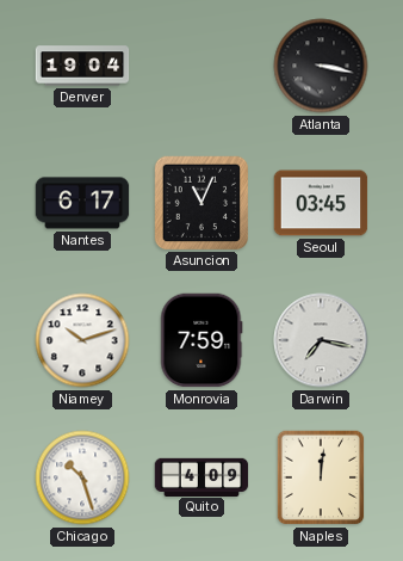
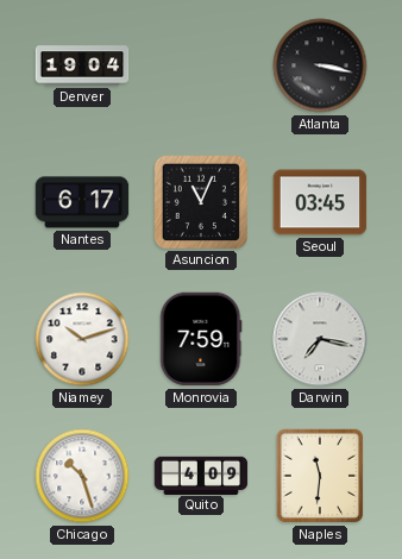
Naples: 12:01 -> 11:31 (320, 476)
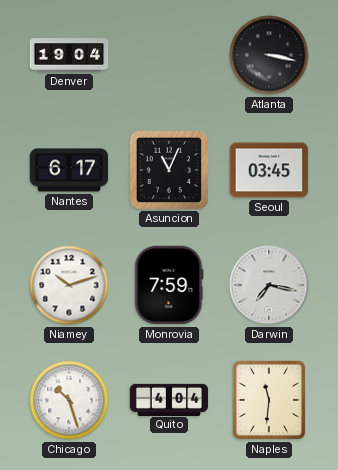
Quito: 4:09 -> 4:04 (169, 399)
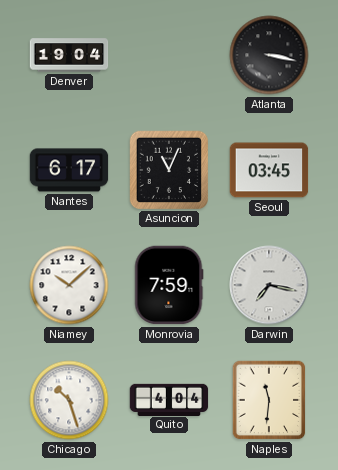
Niamey: 10:12 -> 10:08 (69, 285)
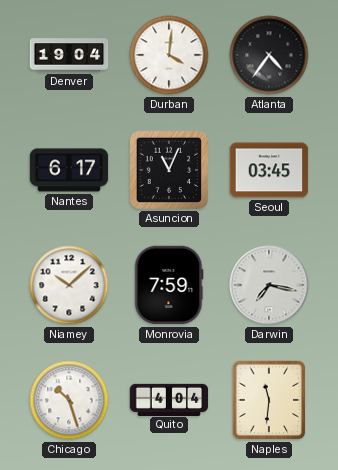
Durban: none -> 4:01 (169, 55)
Atlanta: 3:17 -> 4:36 (269, 55)
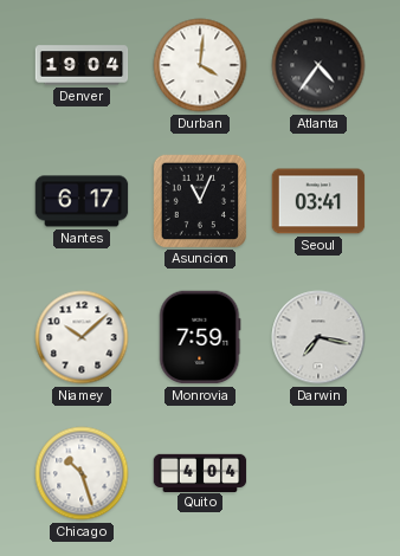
Seoul: 03:45 -> 03:41 (318, 201)
Naples: 11:31 -> none (269, 400)
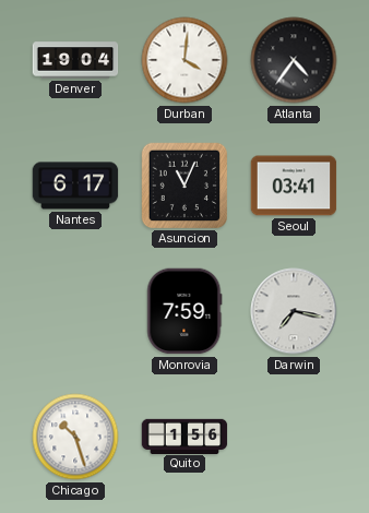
Niamey: 10:08 -> none (82, 337)
Quito: 4:04 -> 1:56 (184, 436)
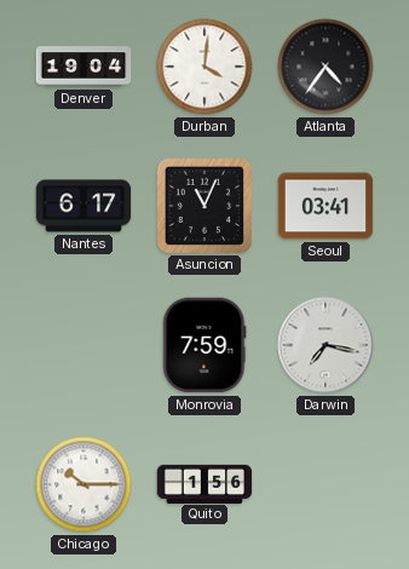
Chicago: 10:27 -> 10:15 (83, 484)
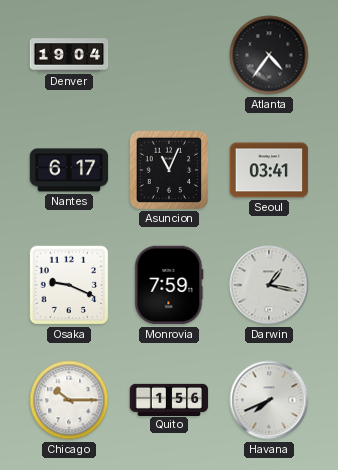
Durban: 4:01 -> none (204, 67)
Osaka: none -> 9:19 (69, 285)
Darwin: 7:17 -> 1:17 (269, 285)
Havana: none -> 7:41 (269, 400)
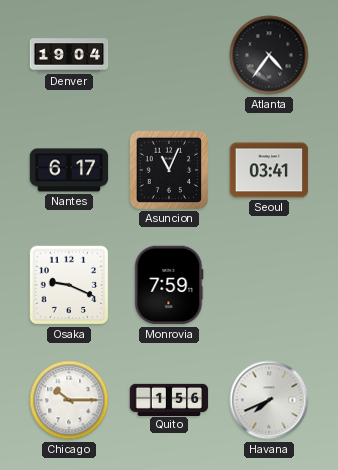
Darwin: 1:17 -> none (269, 285)
